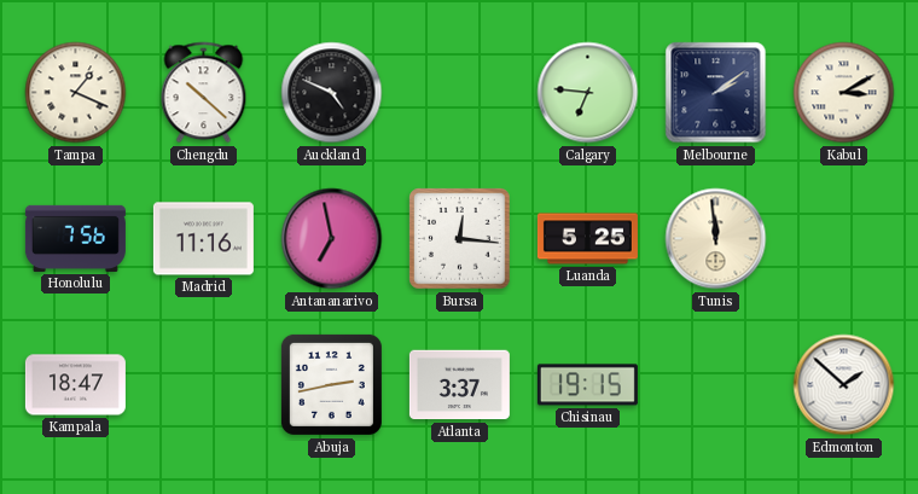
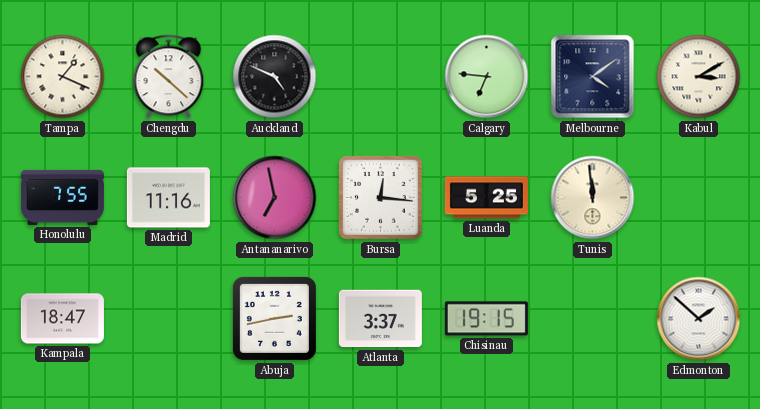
Melbourne: 2:09 -> 4:09 (593, 77)
Honolulu: 7:56 -> 7:55 (62, 197)
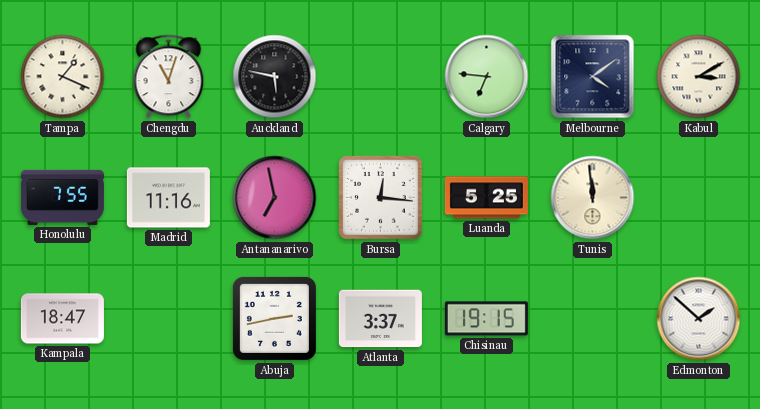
Chengdu: 10:22 -> 11:03 (169, 77)
Auckland: 4:49 -> 5:47 (275, 77)
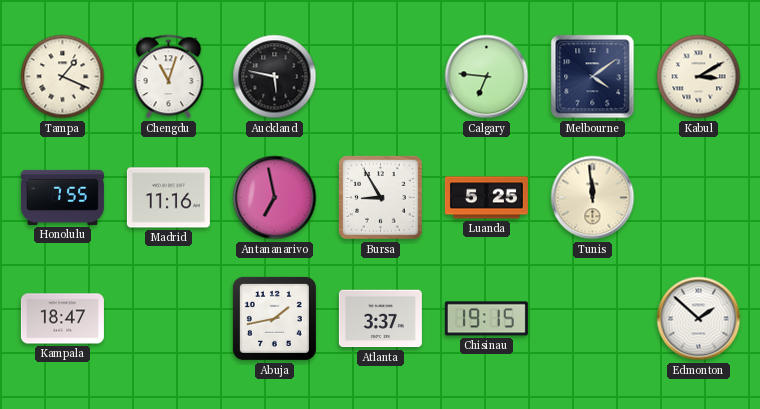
Bursa: 12:16 -> 8:55 (381, 198)
Abuja: 2:43 -> 1:43 (274, 318)
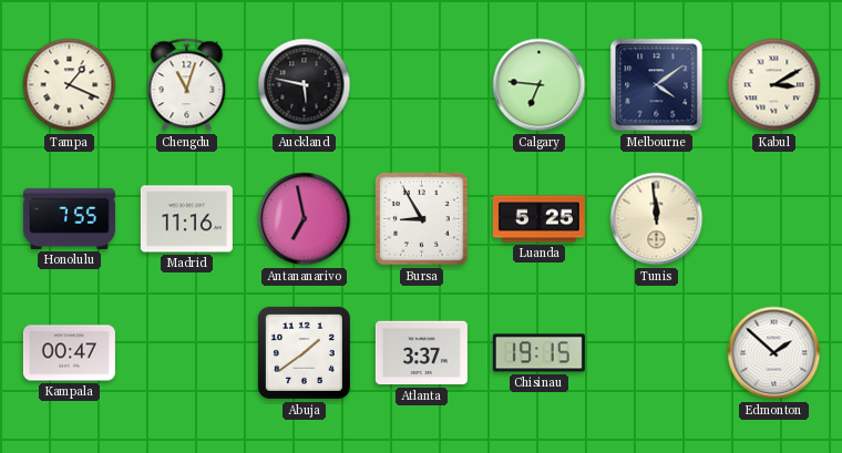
Kampala: 18:47 -> 00:47 (69, 353)
Abuja: 1:43 -> 1:39 (304, 352)
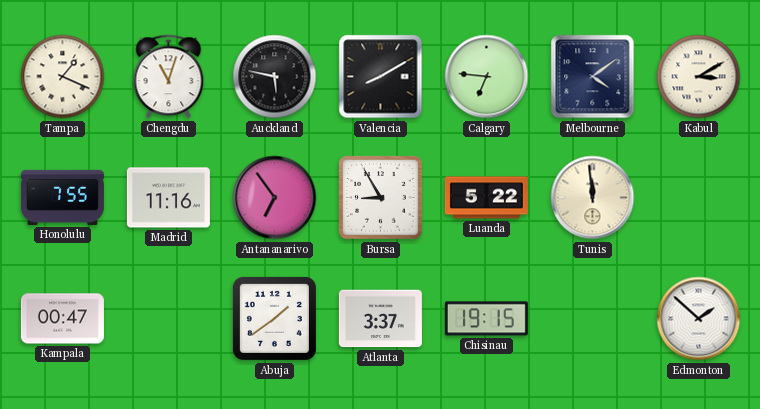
Valencia: none -> 8:10 (381, 77)
Antananarivo: 6:58 -> 6:54 (275, 198)
Luanda: 5:25 -> 5:22 (486, 198)
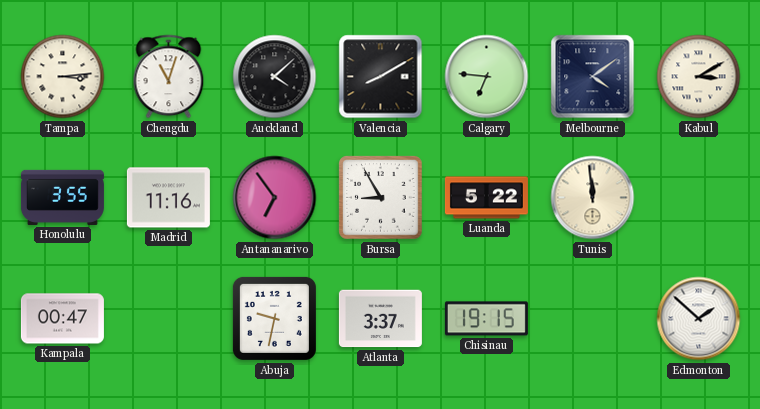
Tampa: 1:19 -> 3:14 (63, 77)
Auckland: 5:47 -> 4:08 (275, 77)
Honolulu: 7:55 -> 3:55 (62, 197)
Abuja: 1:39 -> 9:32 (274, 318)
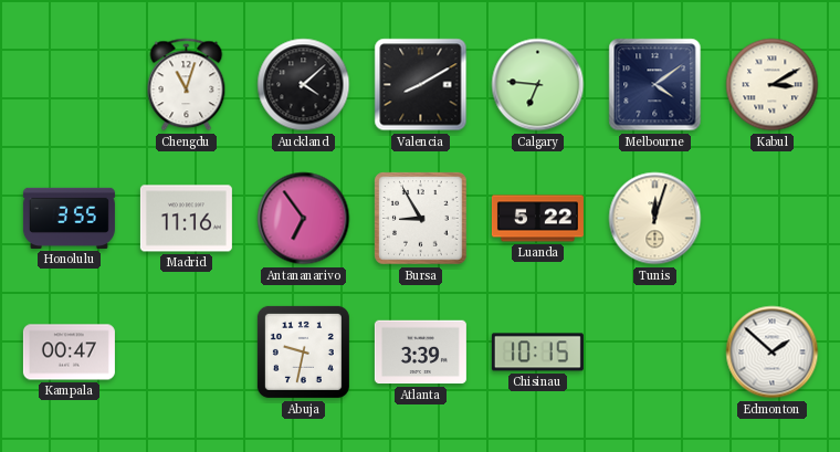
Tampa: 3:14 -> none (63, 77)
Tunis: 11:59 -> 12:03 (655, 219)
Atlanta: 3:37 -> 3:39 (420, 353)
Chisinau: 19:15 -> 10:15 (537, 353)
